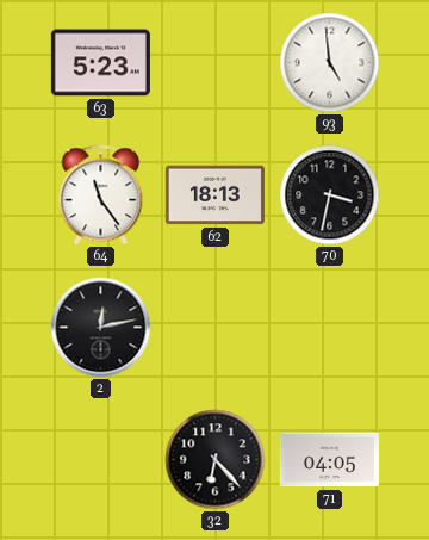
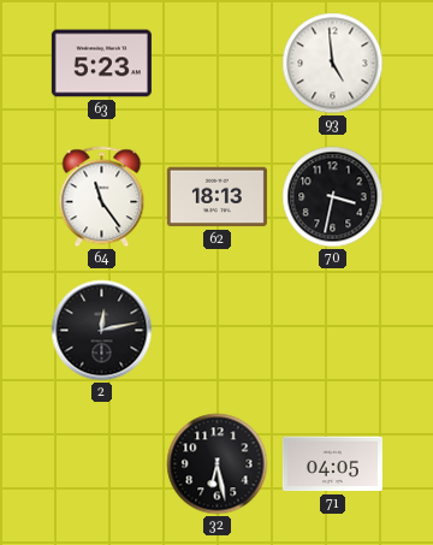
32: 6:23 -> 6:28 (218, 464)
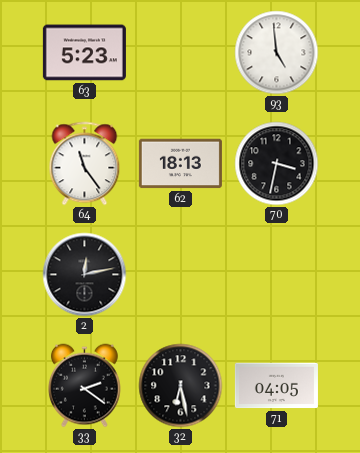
33: none -> 2:21 (85, 386)
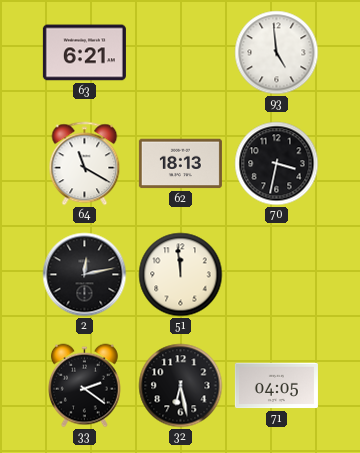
63: 5:23 -> 6:21 (84, 53)
64: 11:24 -> 11:20 (85, 164)
51: none -> 11:59 (181, 275)
